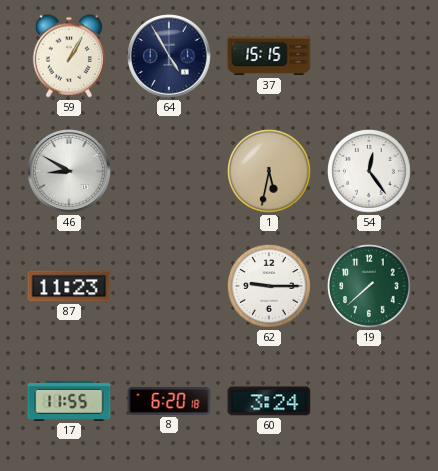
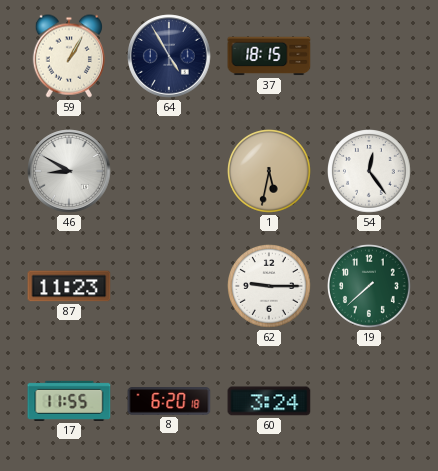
37: 15:15 -> 18:15 (269, 56)
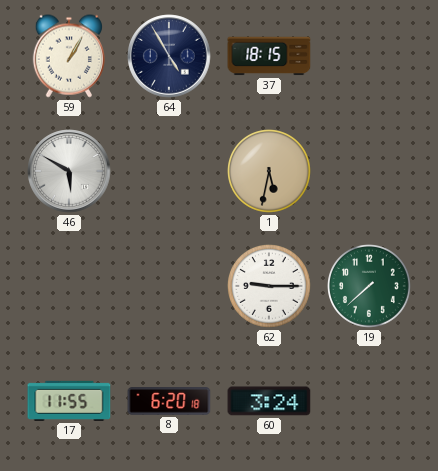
46: 8:50 -> 5:50 (69, 171)
54: 12:24 -> none (370, 172)
87: 11:23 -> none (69, 286)
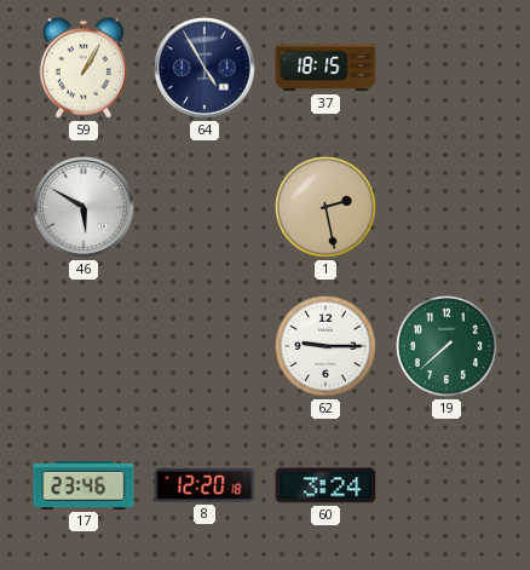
1: 5:32 -> 2:28 (327, 208)
17: 11:55 -> 23:46 (83, 485)
8: 6:20 -> 12:20 (204, 485)
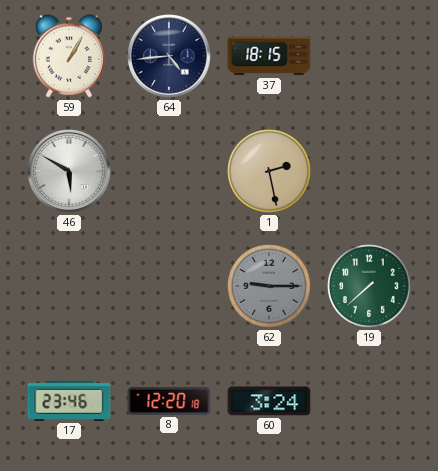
64: 4:55 -> 4:44 (169, 56)
62 dial: white -> grey (270, 287)
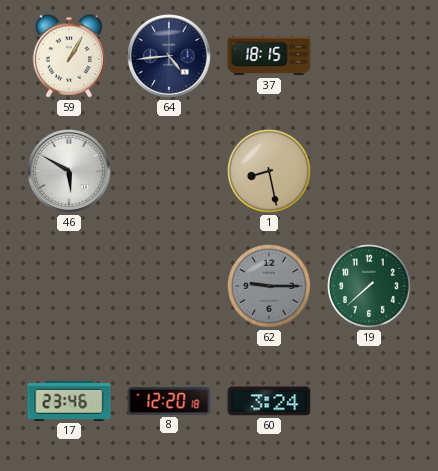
1: 2:28 -> 8:28 (270, 172)
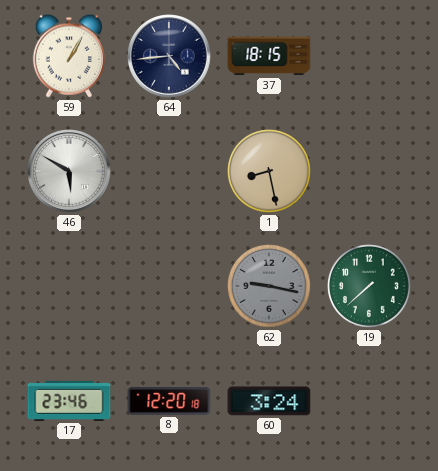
62: 9:15 -> 9:17 (270, 287)
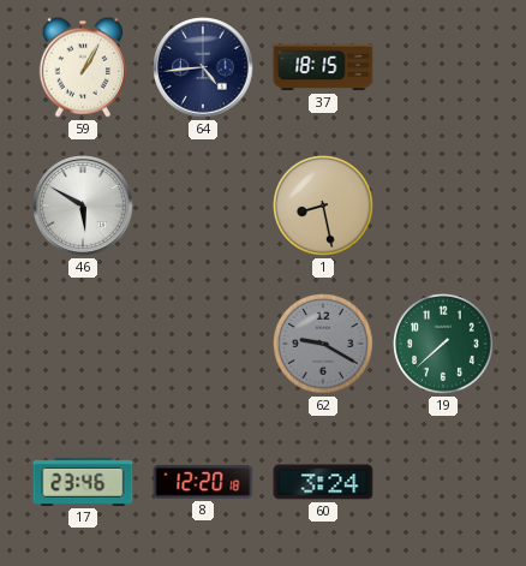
62: 9:17 -> 9:20 (324, 345)
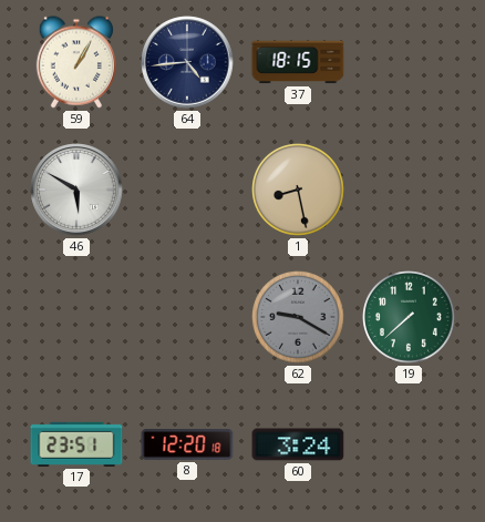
17: 23:46 -> 23:51 (76, 444)
